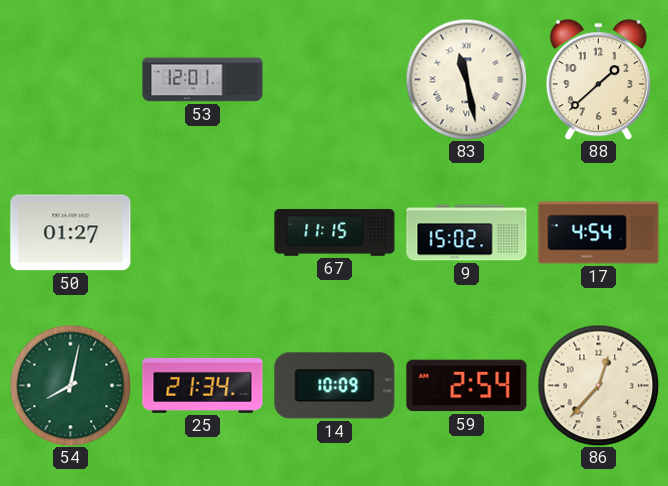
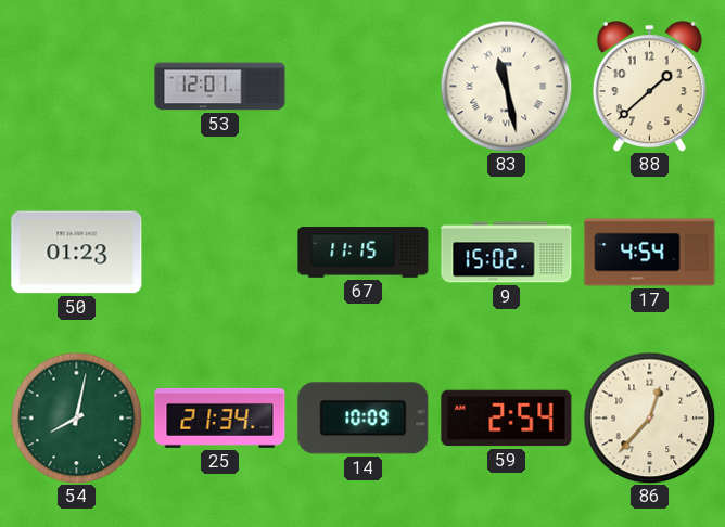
50: 01:27 -> 01:23 (77, 253)
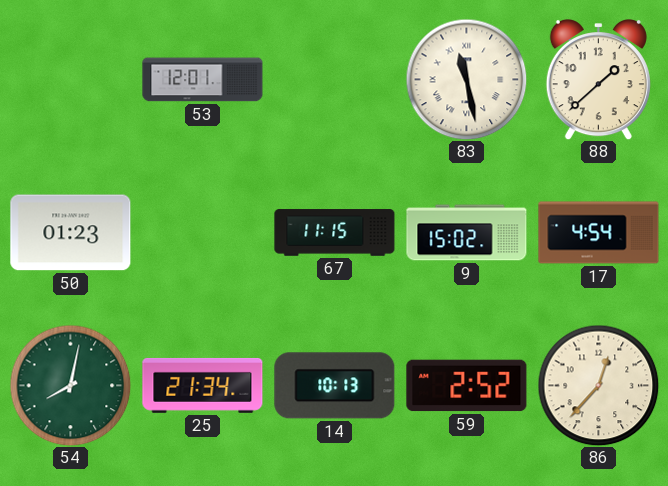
14: 10:09 -> 10:13 (335, 386)
59: 2:54 -> 2:52 (467, 386)
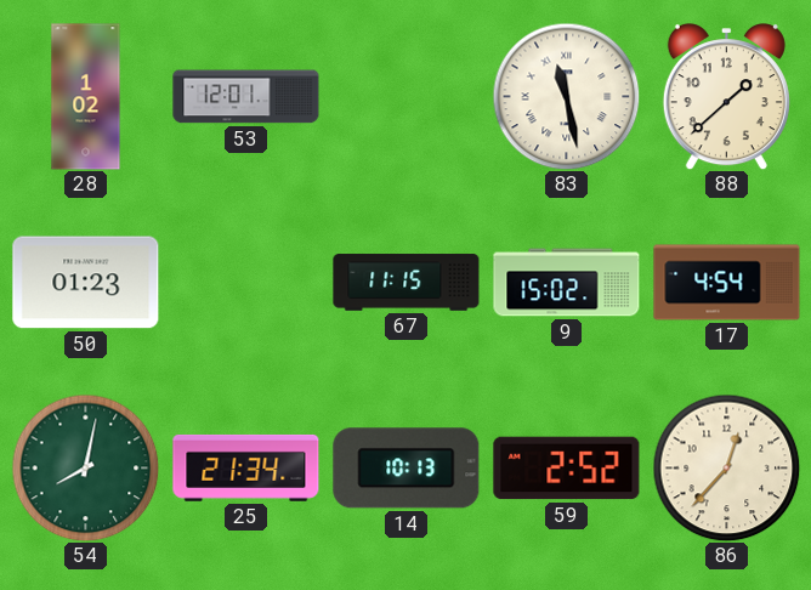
28: none -> 1:02 (86, 97)
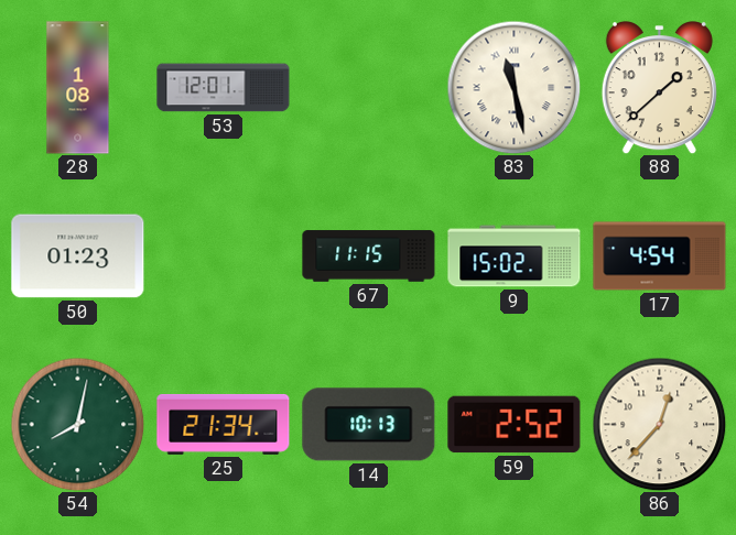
28: 1:02 -> 1:08 (78, 88)
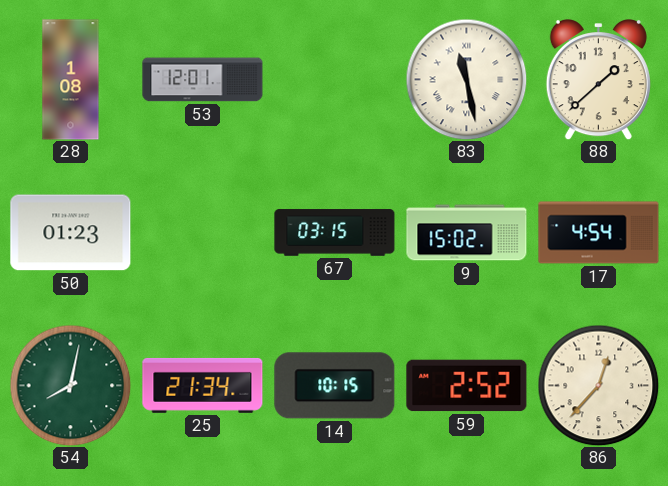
67: 11:15 -> 03:15 (335, 233)
14: 10:13 -> 10:15 (335, 386)
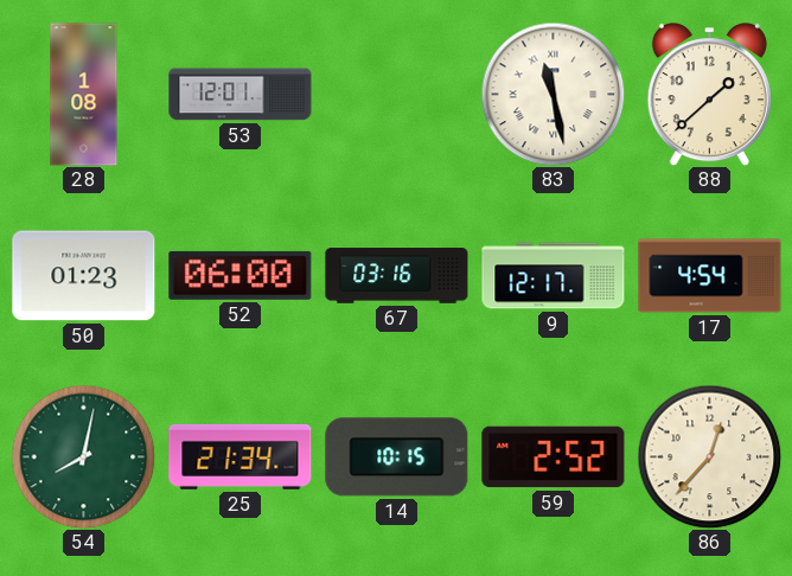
52: none -> 06:00 (241, 275)
67: 03:15 -> 03:16 (397, 276)
9: 15:02 -> 12:17 (554, 276)
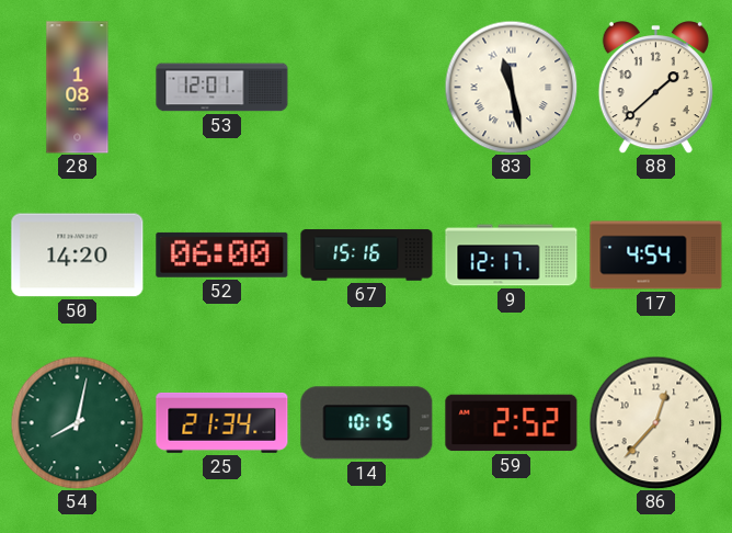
50: 01:23 -> 14:20 (78, 256)
67: 03:16 -> 15:16 (367, 256)
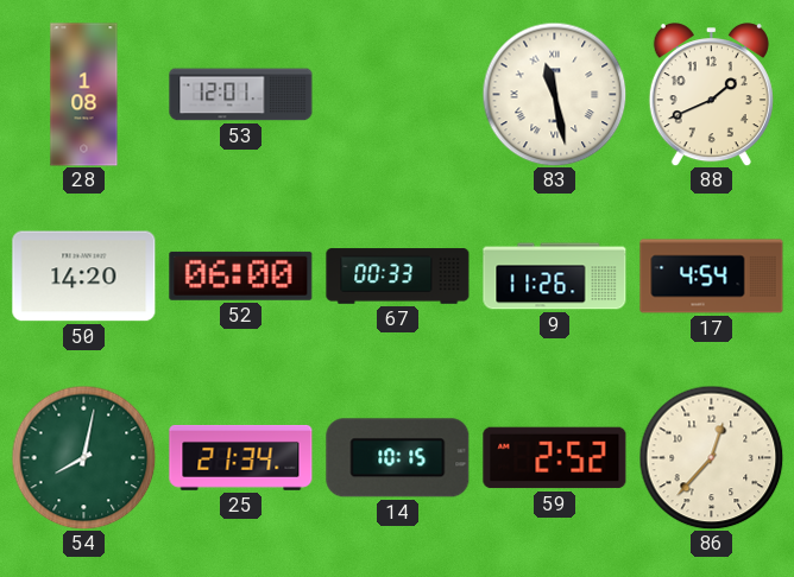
88: 1:38 -> 1:41 (711, 95)
67: 15:16 -> 00:33 (398, 277)
9: 12:17 -> 11:26 (555, 277)
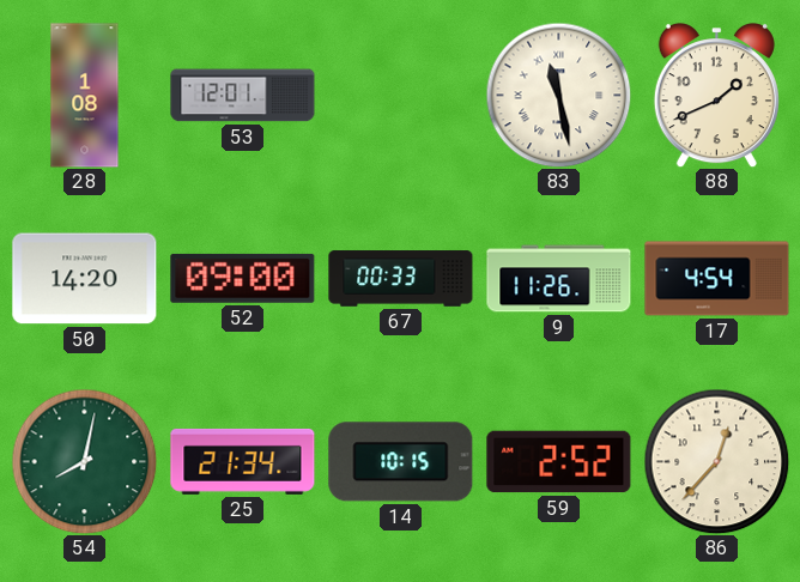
52: 06:00 -> 09:00 (243, 278)
